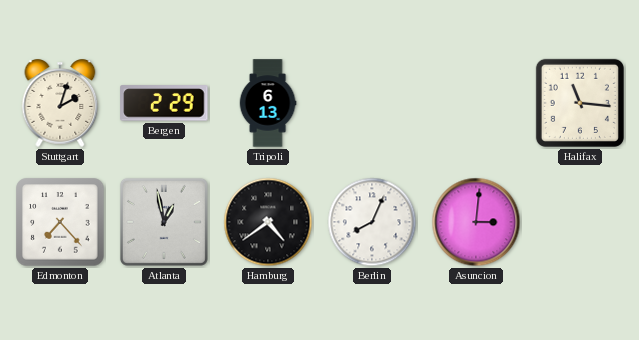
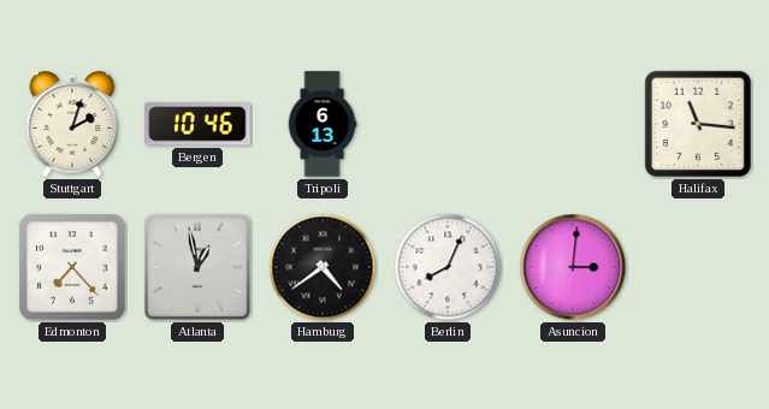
Bergen: 2:29 -> 10:46 (197, 124)
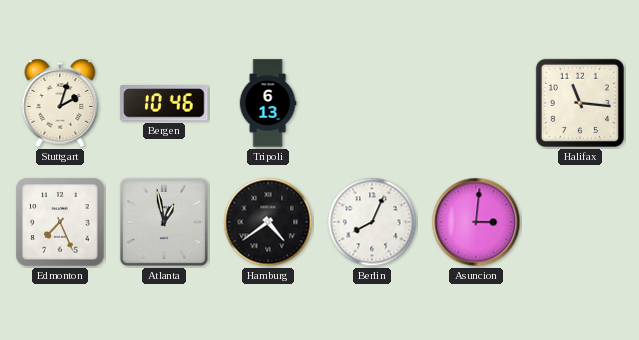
Edmonton: 7:23 -> 7:26 (60, 222)
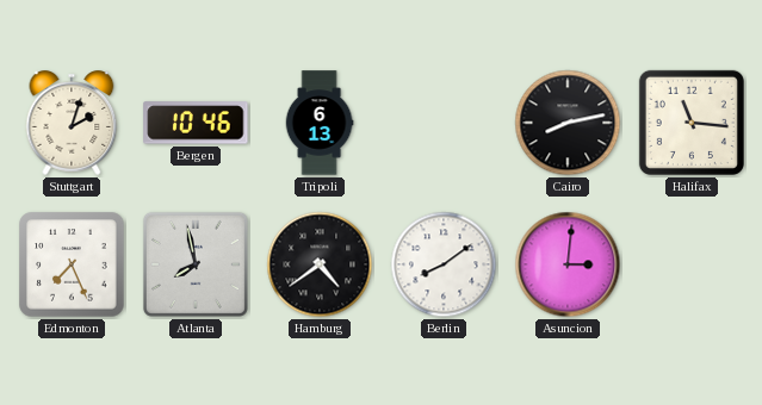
Cairo: none -> 8:13 (568, 123)
Atlanta: 12:58 -> 7:58 (196, 264)
Berlin: 8:04 -> 8:09 (444, 264)
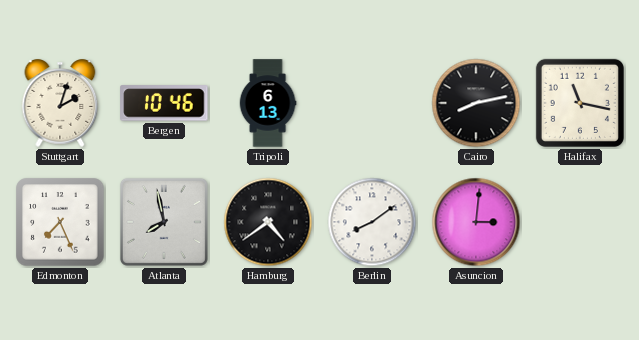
Halifax: 11:16 -> 11:17 (580, 103)
